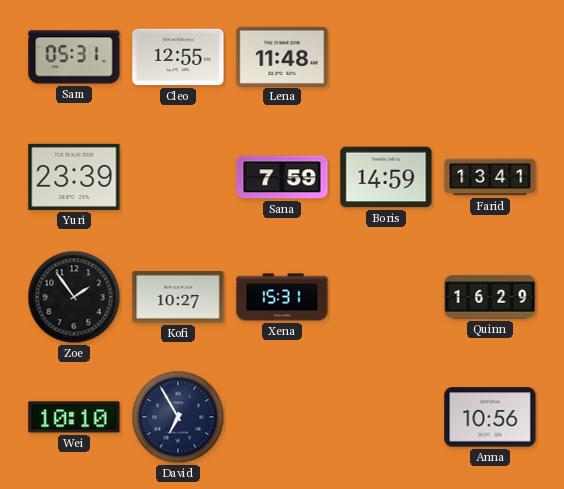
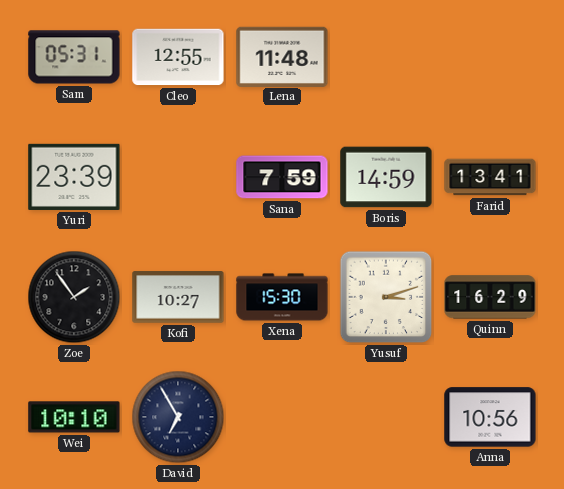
Xena: 15:31 -> 15:30 (282, 297)
Yusuf: none -> 3:12 (386, 297)
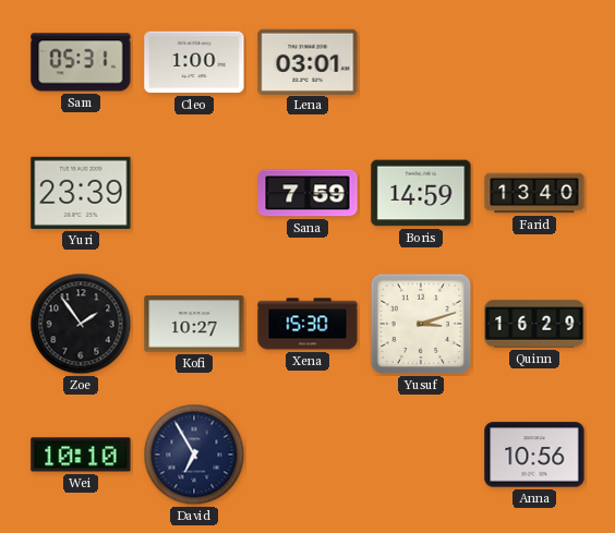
Cleo: 12:55 -> 1:00 (194, 62)
Lena: 11:48 -> 03:01 (307, 61)
Farid: 13:41 -> 13:40 (534, 193)
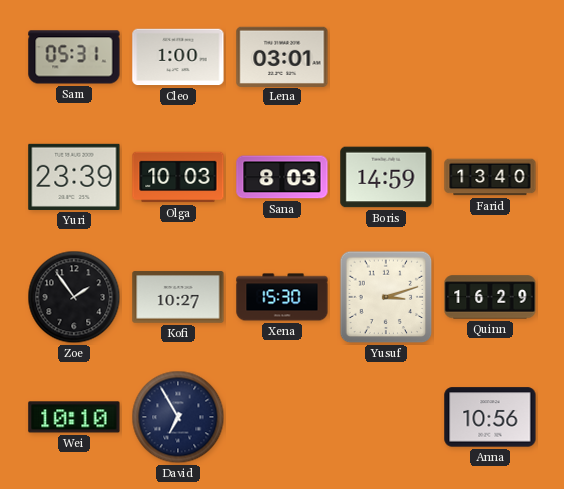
Olga: none -> 10:03 (178, 177)
Sana: 7:59 -> 8:03 (282, 177)
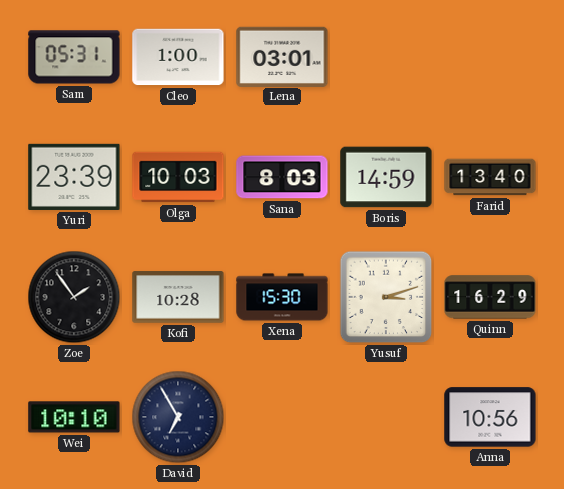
Kofi: 10:27 -> 10:28 (178, 297)
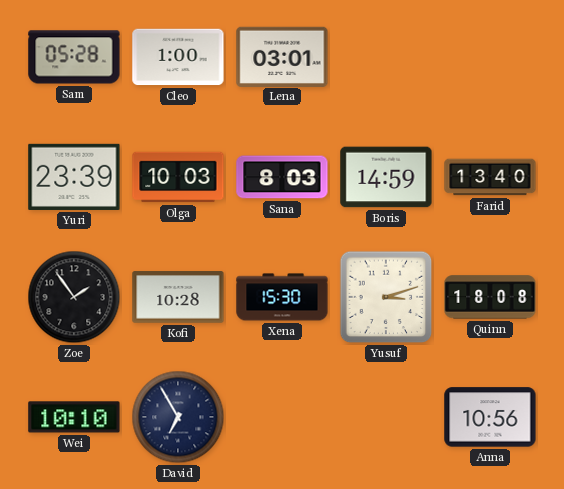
Sam: 05:31 -> 05:28 (74, 57)
Quinn: 16:29 -> 18:08 (490, 297)
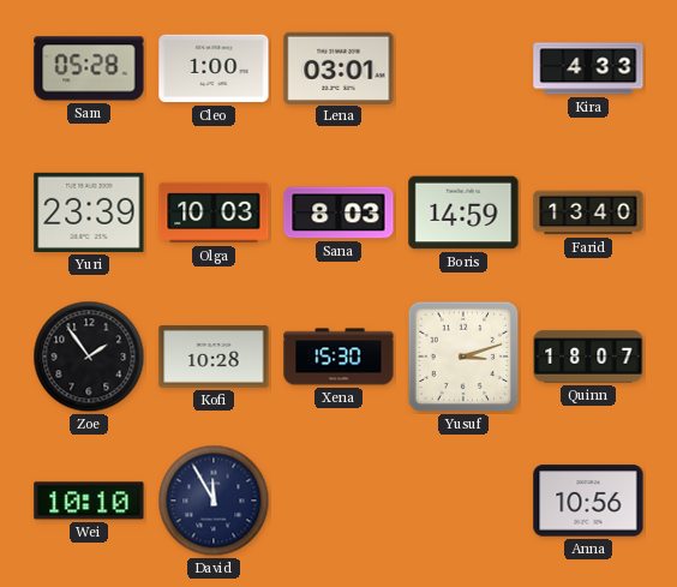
Kira: none -> 4:33 (588, 68)
Quinn: 18:08 -> 18:07 (588, 357)
David: 6:55 -> 11:55 (214, 501)
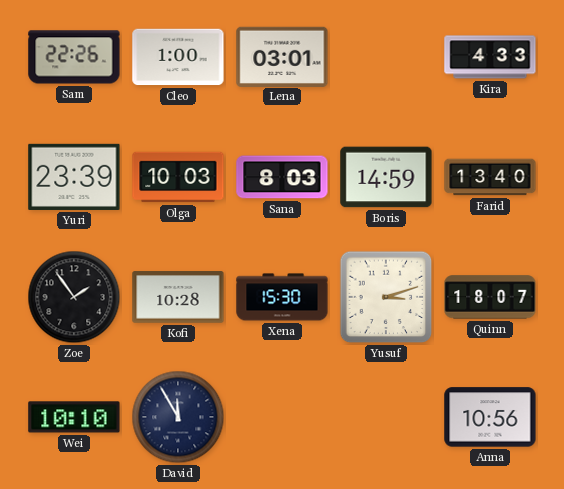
Sam: 05:28 -> 22:26 (74, 57)
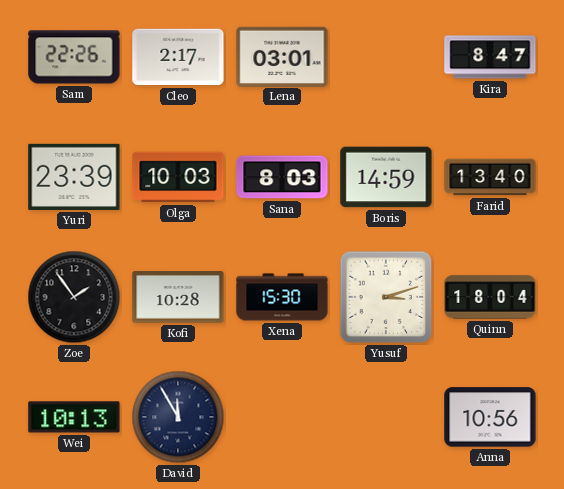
Cleo: 1:00 -> 2:17 (178, 57)
Kira: 4:33 -> 8:47 (490, 57)
Quinn: 18:07 -> 18:04 (490, 297)
Wei: 10:10 -> 10:13 (74, 417)
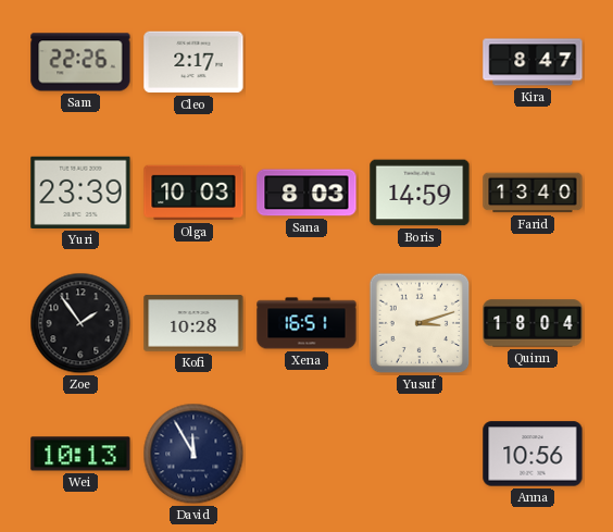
Lena: 03:01 -> none (282, 56)
Xena: 15:30 -> 16:51 (306, 323)
